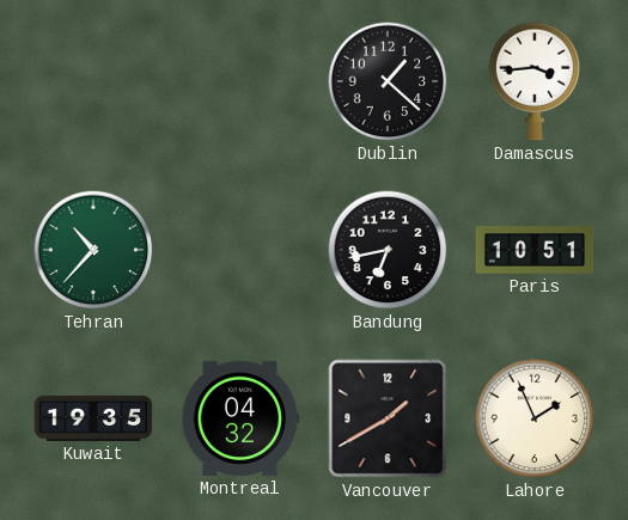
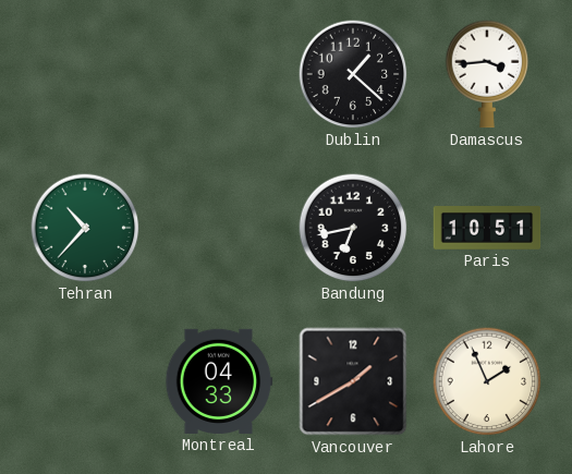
Kuwait: 19:35 -> none (93, 418)
Montreal: 04:32 -> 04:33 (219, 381)
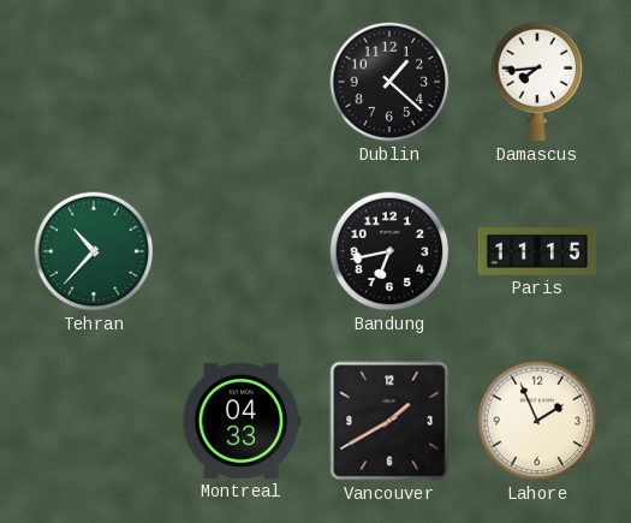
Damascus: 3:44 -> 7:44 (537, 82)
Paris: 10:51 -> 11:15 (537, 252)
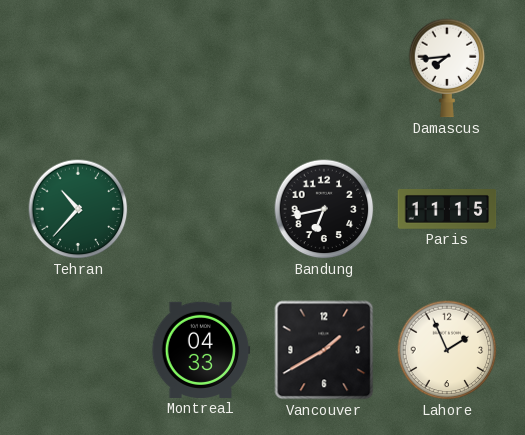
Dublin: 1:22 -> none (389, 82)
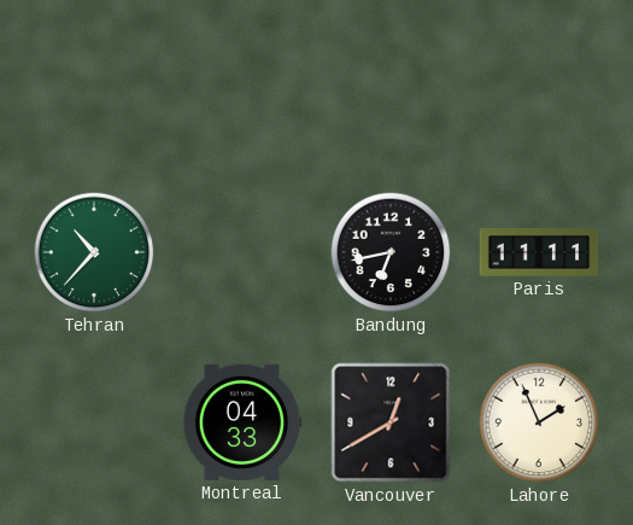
Damascus: 7:44 -> none (447, 68)
Paris: 11:15 -> 11:11 (539, 253)
Vancouver: 1:40 -> 12:40 (391, 422)
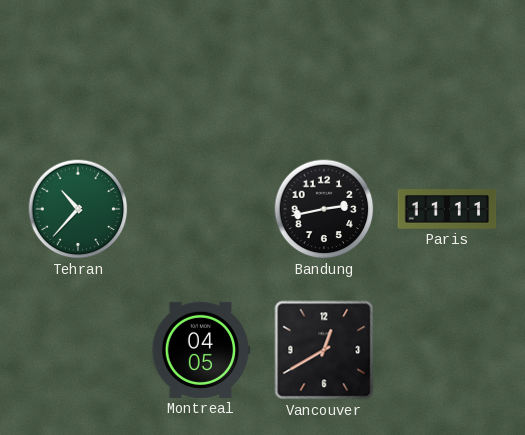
Bandung: 6:43 -> 2:43 (324, 209)
Montreal: 04:33 -> 04:05 (201, 350)
Lahore: 1:56 -> none (539, 422)
